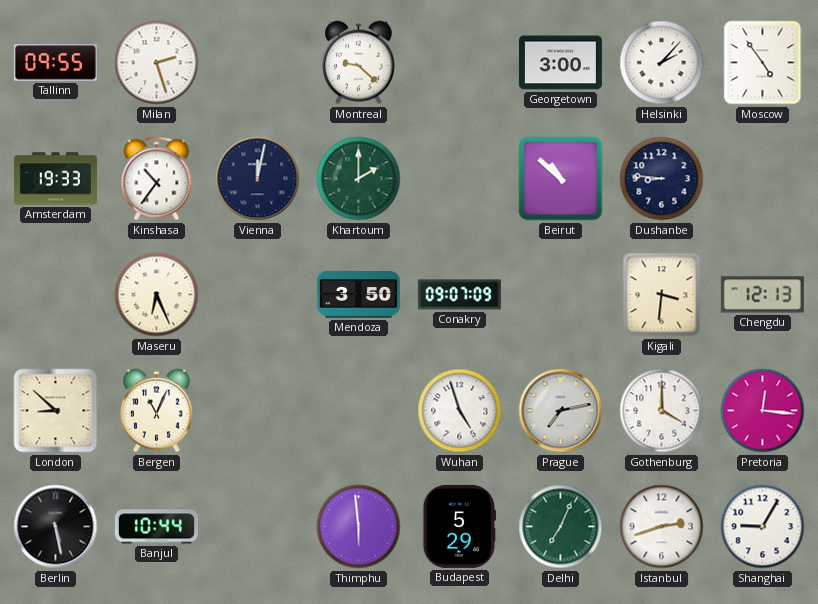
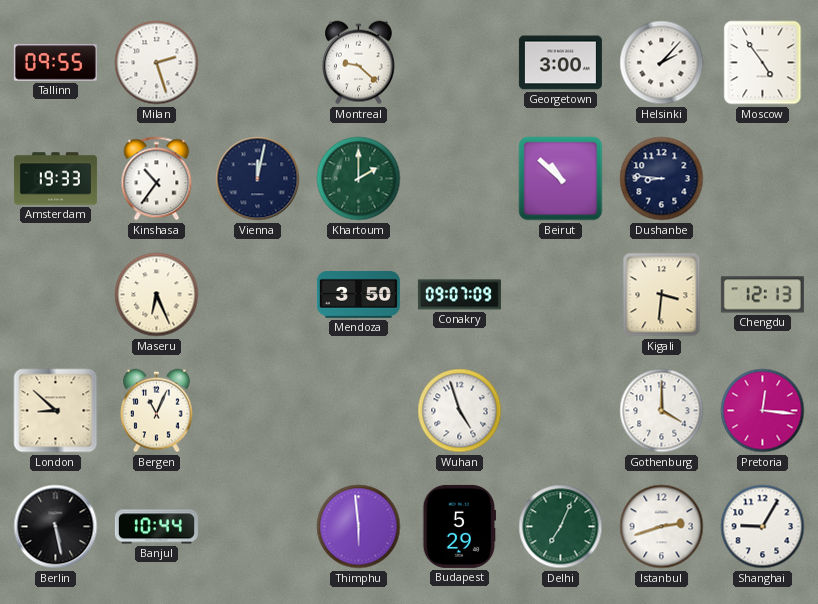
Prague: 7:13 -> none (561, 411)
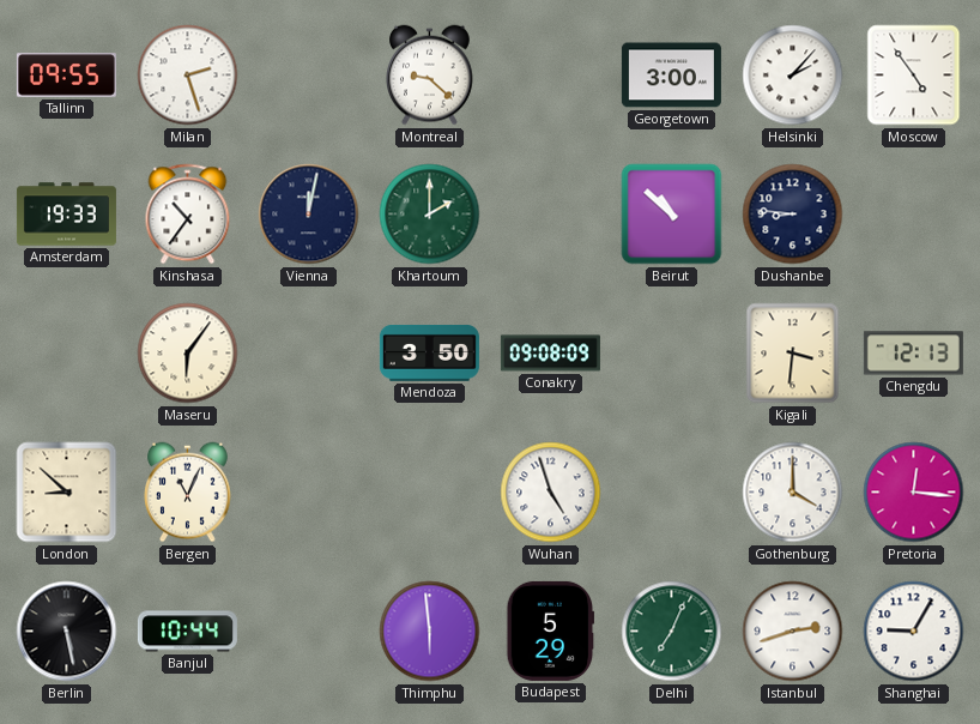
Maseru: 6:26 -> 6:06 (188, 354)
Conakry: 09:07 -> 09:08 (550, 354)
